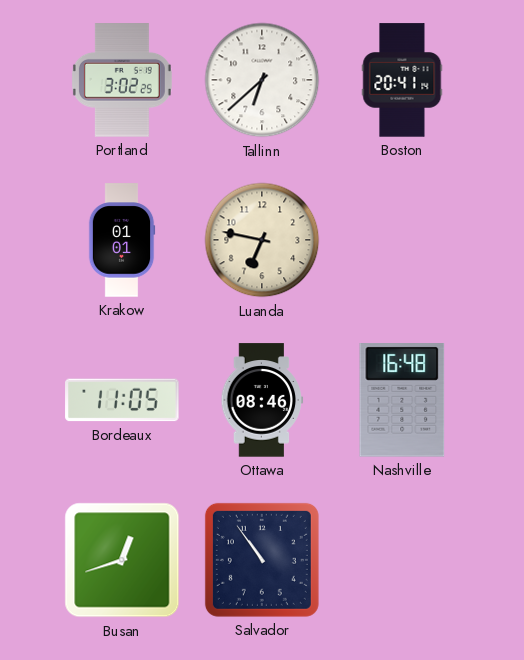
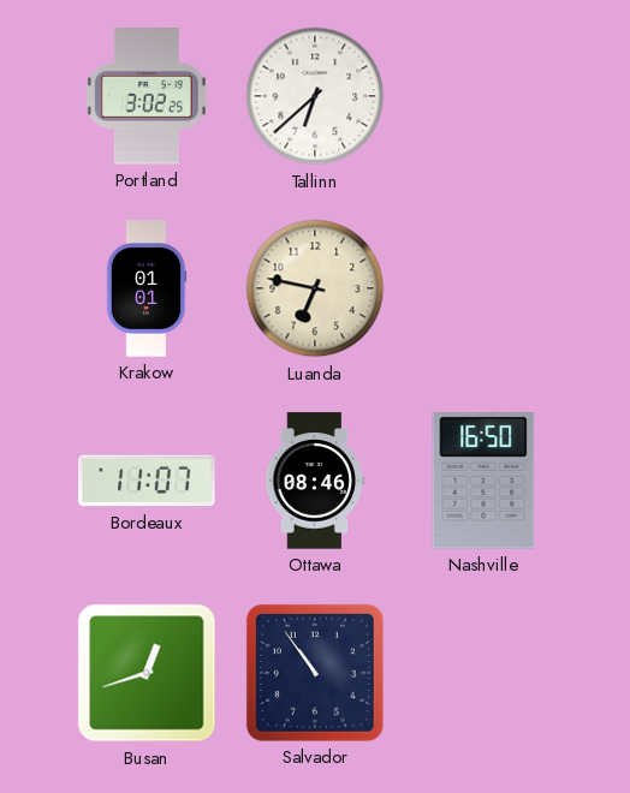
Boston: 20:41 -> none (402, 80)
Bordeaux: 11:05 -> 11:07 (147, 481)
Nashville: 16:48 -> 16:50 (483, 482)
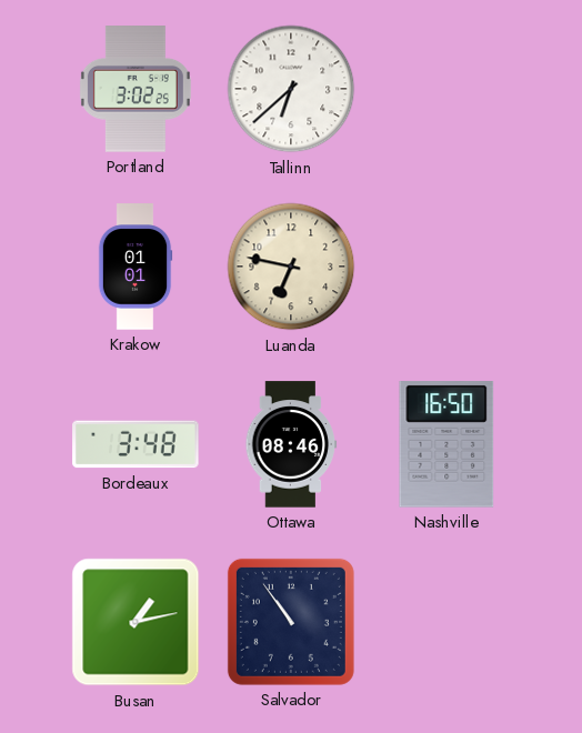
Bordeaux: 11:07 -> 3:48 (136, 444)
Busan: 12:42 -> 1:13 (136, 622)
